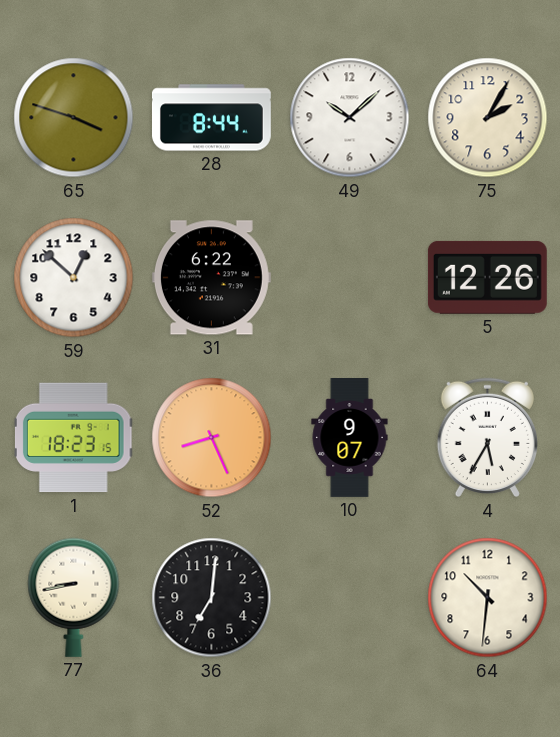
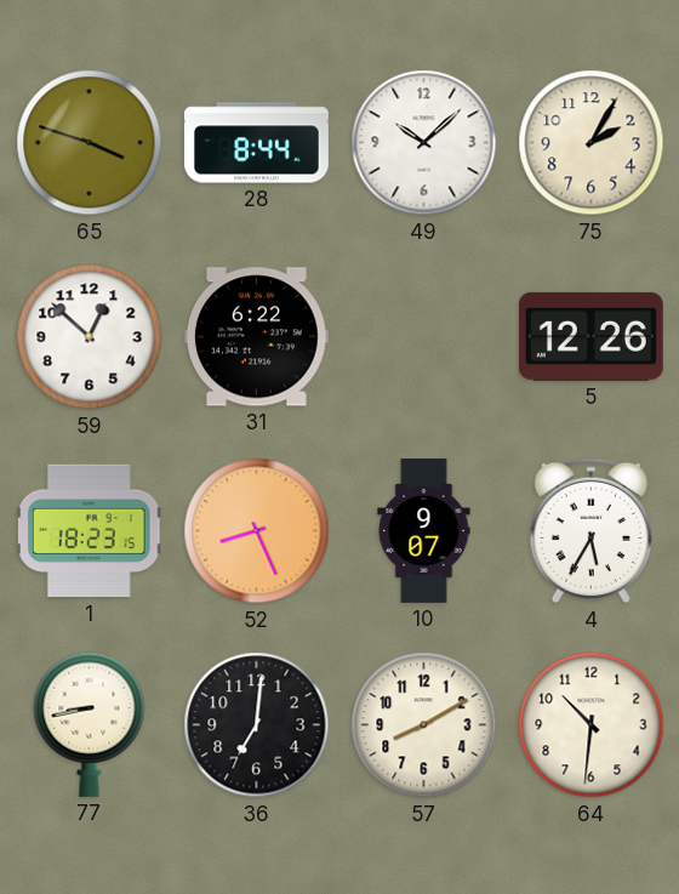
57: none -> 8:10 (424, 725)
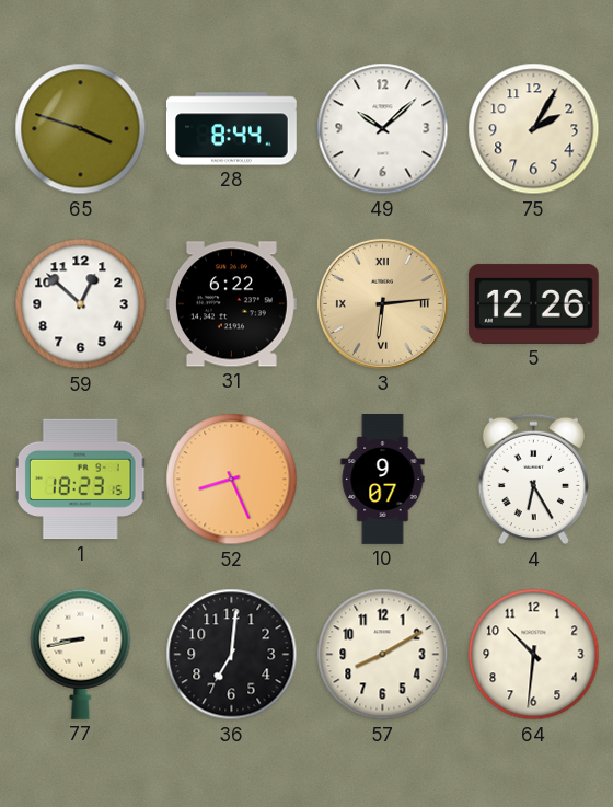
3: none -> 6:14 (382, 303)
4: 5:35 -> 6:25 (533, 480)
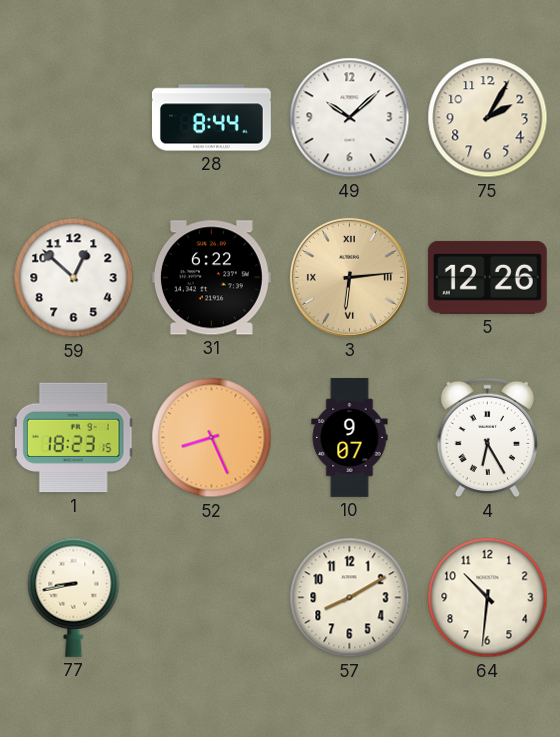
65: 3:48 -> none (81, 129)
36: 7:01 -> none (232, 655)
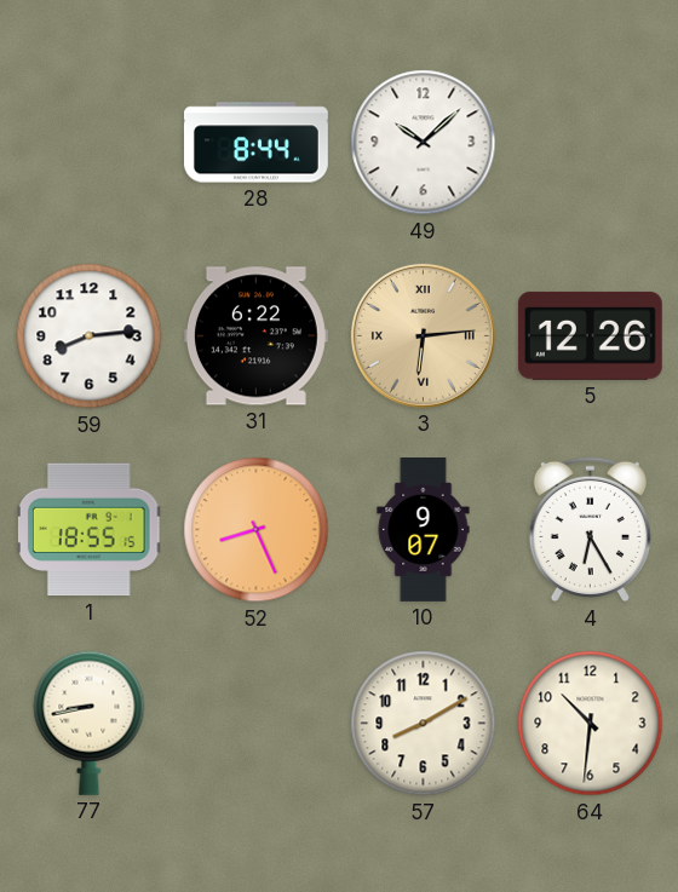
75: 2:05 -> none (488, 118)
59: 12:52 -> 8:14 (90, 336)
1: 18:23 -> 18:55 (90, 530)
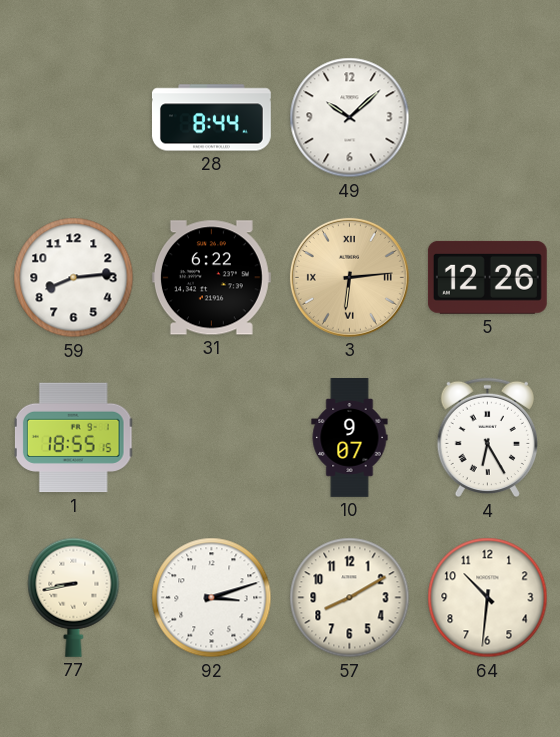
52: 8:26 -> none (257, 530)
92: none -> 3:12 (212, 598)
